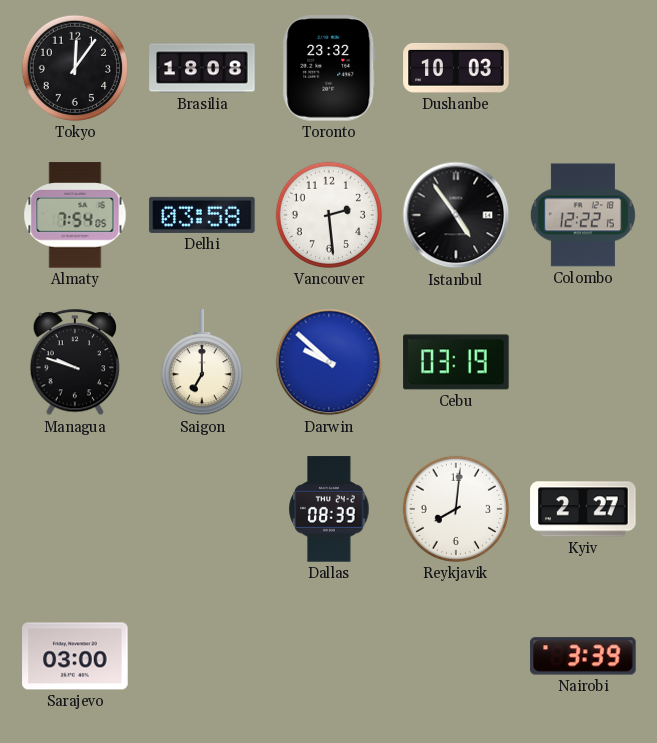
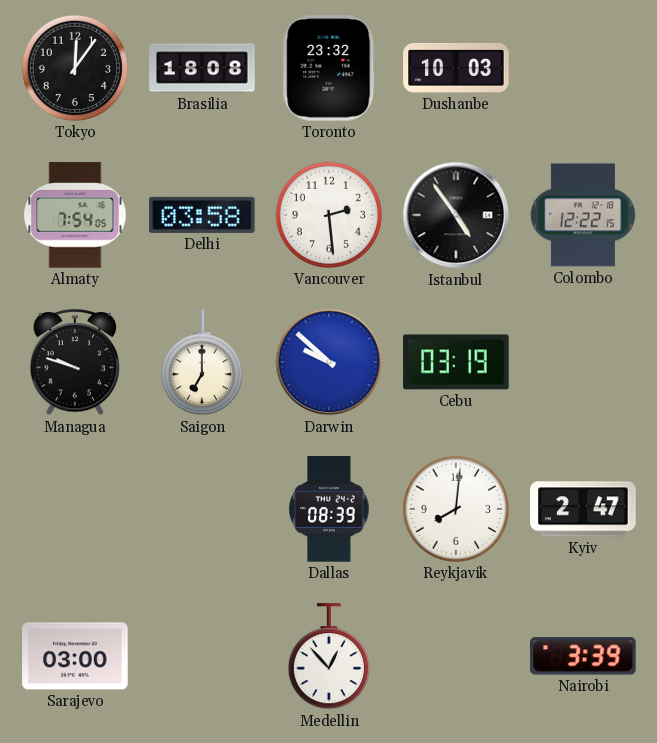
Kyiv: 2:27 -> 2:47 (583, 509)
Medellin: none -> 12:53 (329, 657)
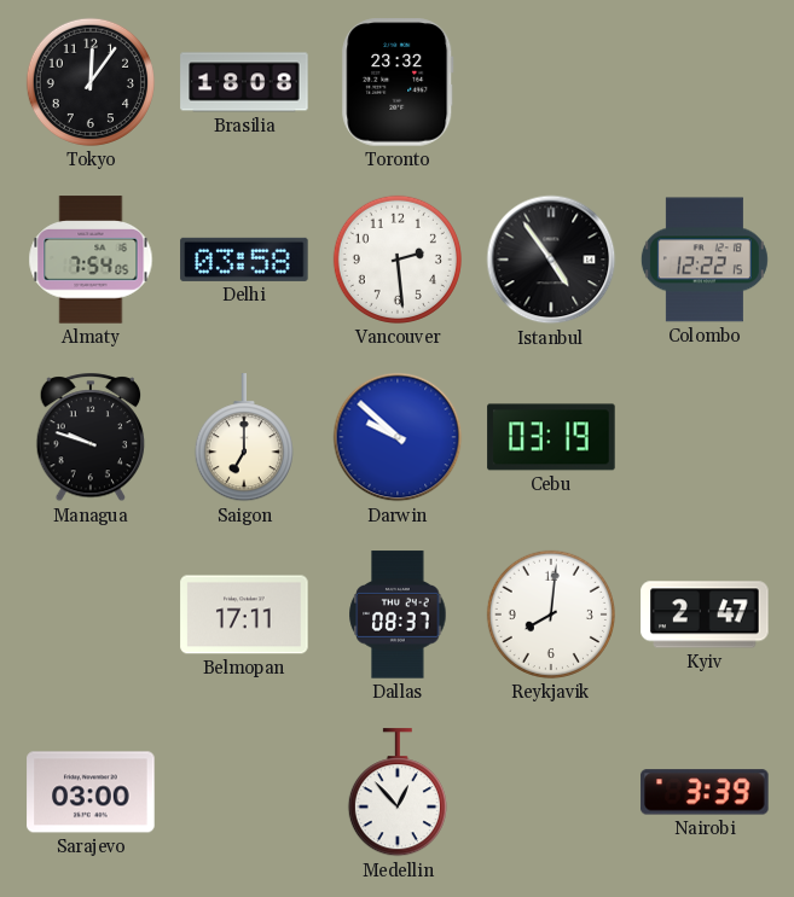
Dushanbe: 10:03 -> none (456, 68)
Belmopan: none -> 17:11 (244, 614)
Dallas: 08:39 -> 08:37 (398, 614)
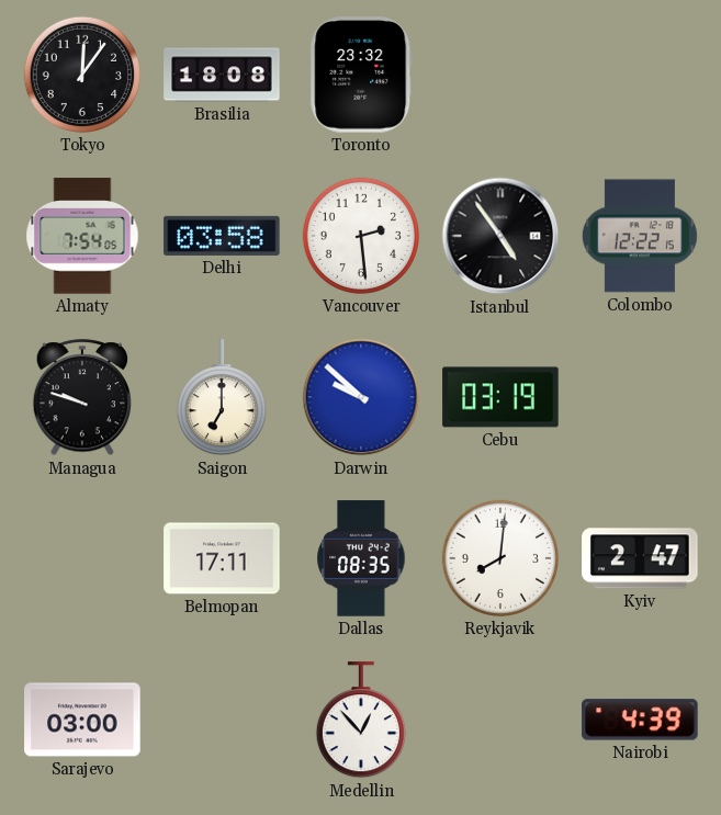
Dallas: 08:37 -> 08:35 (361, 558)
Nairobi: 3:39 -> 4:39 (640, 720)
